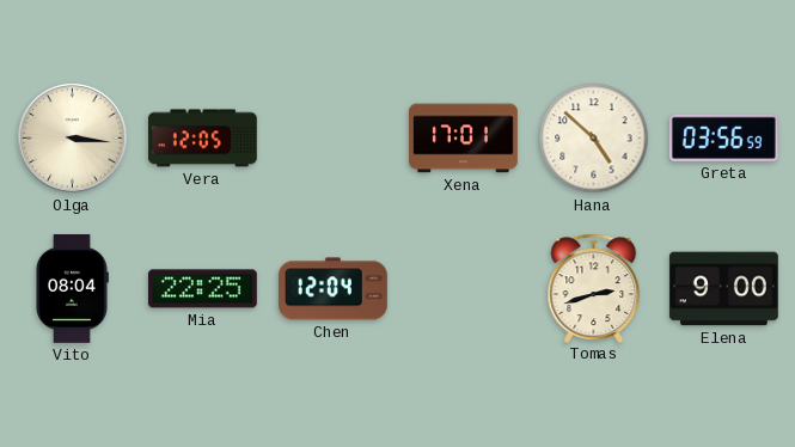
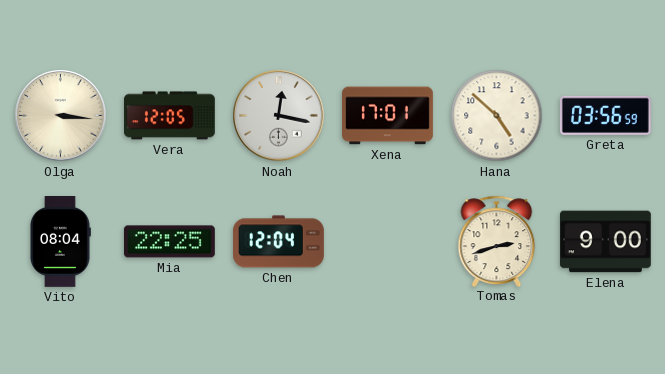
Noah: none -> 12:17 (279, 116)
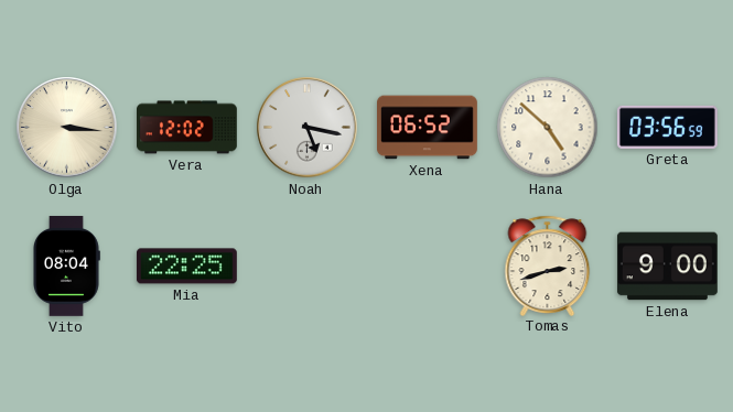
Vera: 12:05 -> 12:02 (187, 128)
Noah: 12:17 -> 5:17 (308, 128)
Xena: 17:01 -> 06:52 (428, 128)
Chen: 12:04 -> none (279, 242)
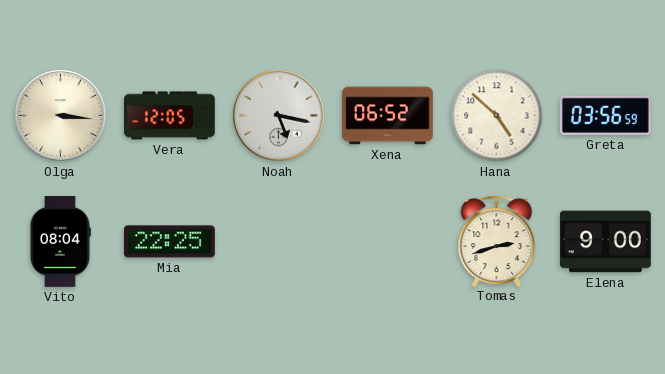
Vera: 12:02 -> 12:05 (170, 116)
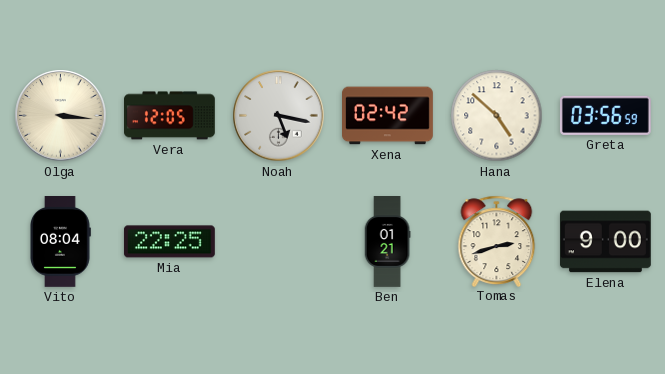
Xena: 06:52 -> 02:42 (388, 116)
Ben: none -> 01:21 (387, 242)
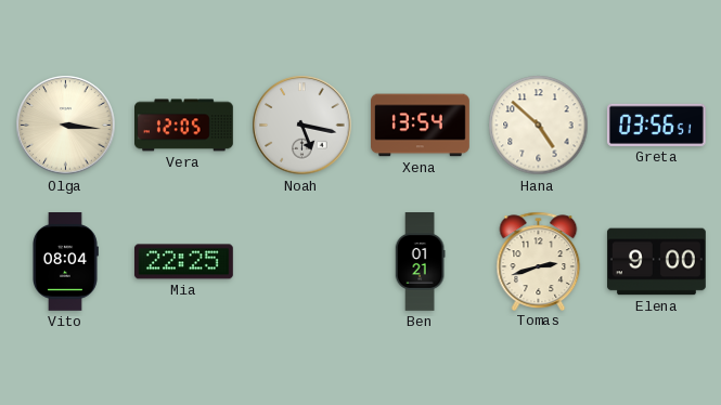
Xena: 02:42 -> 13:54 (421, 126)
Greta: 03:56:59 -> 03:56:51 (656, 125)
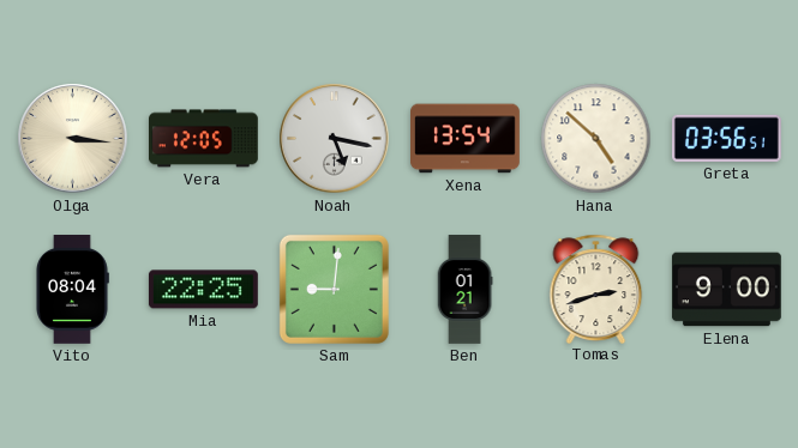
Sam: none -> 9:01 (334, 289)
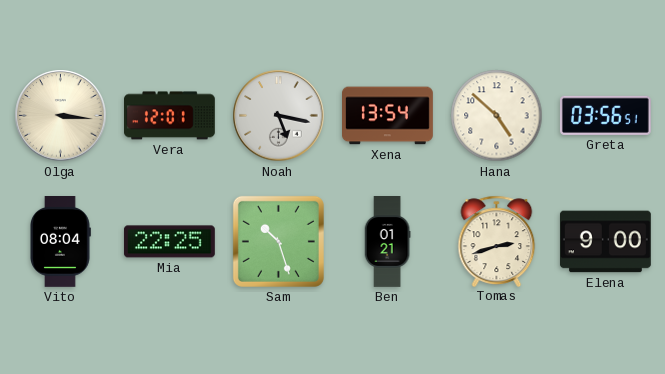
Vera: 12:05 -> 12:01 (170, 116)
Sam: 9:01 -> 10:27 (278, 241)
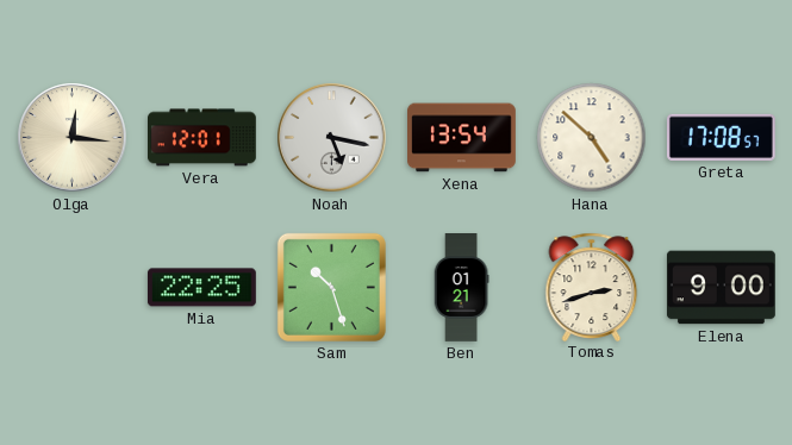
Olga: 3:16 -> 12:16 (73, 138)
Greta: 03:56 -> 17:08 (721, 137)
Vito: 08:04 -> none (61, 242)
